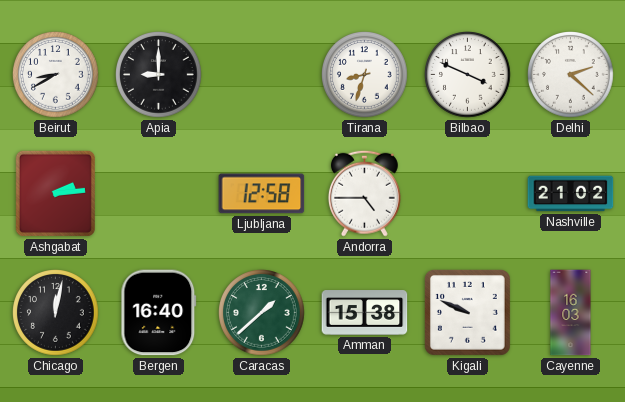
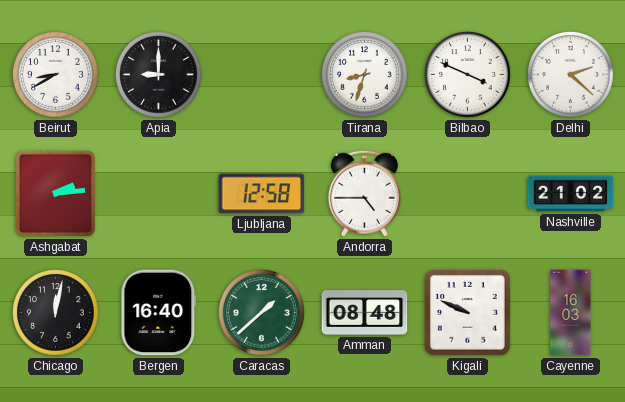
Amman: 15:38 -> 08:48 (365, 313)
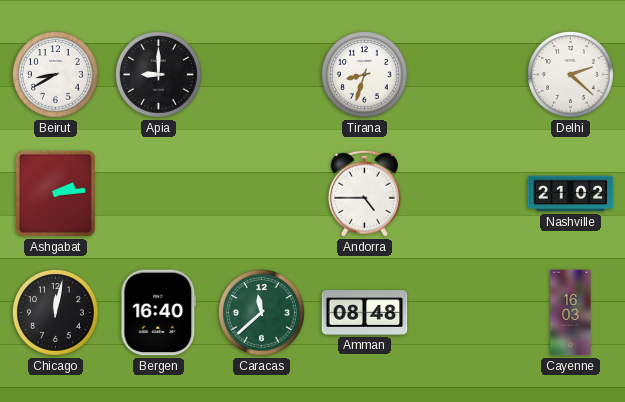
Bilbao: 3:49 -> none (468, 75)
Ljubljana: 12:58 -> none (262, 194)
Caracas: 1:38 -> 11:38 (262, 313)
Kigali: 9:49 -> none (467, 312)
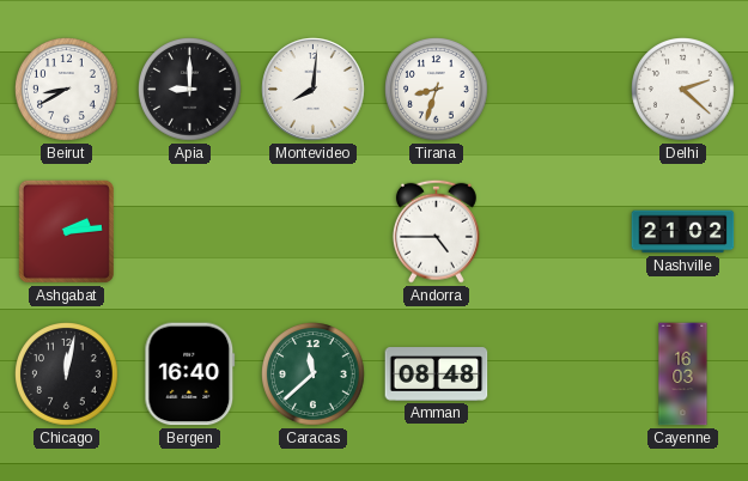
Montevideo: none -> 8:01 (314, 90)
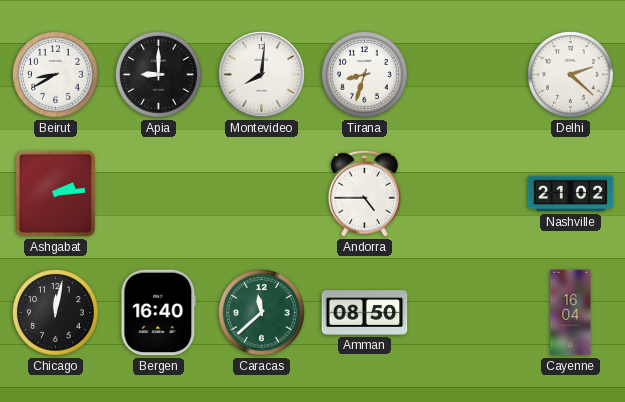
Amman: 08:48 -> 08:50 (365, 313)
Cayenne: 16:03 -> 16:04 (571, 313)
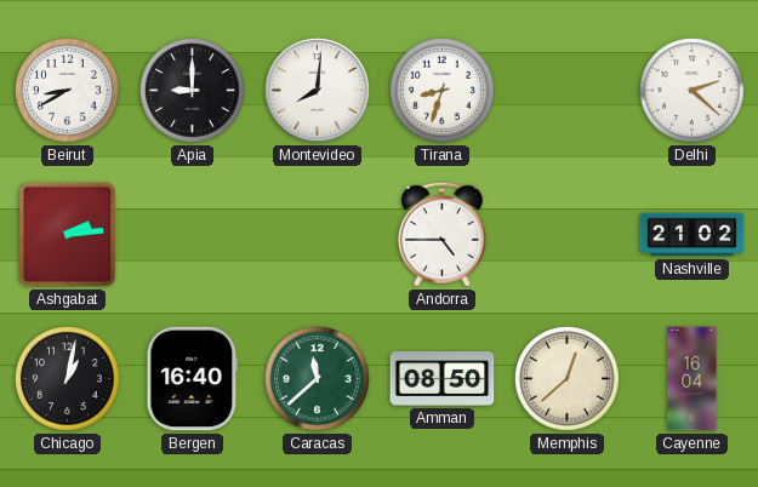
Chicago: 12:02 -> 1:02 (68, 379)
Memphis: none -> 12:38 (568, 379)
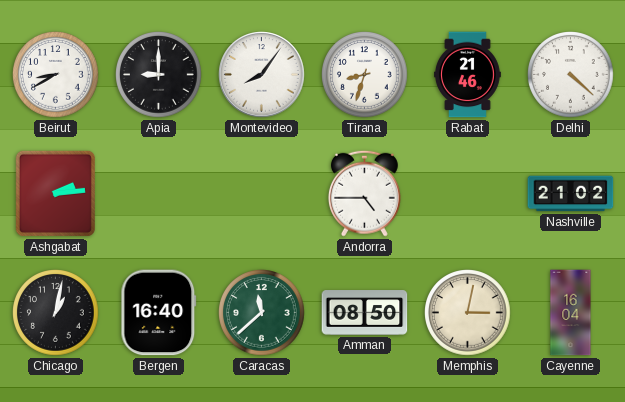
Montevideo: 8:01 -> 8:06 (262, 75)
Rabat: none -> 21:46 (468, 75)
Delhi: 2:22 -> 4:22 (571, 75)
Memphis: 12:38 -> 3:02 (468, 313)
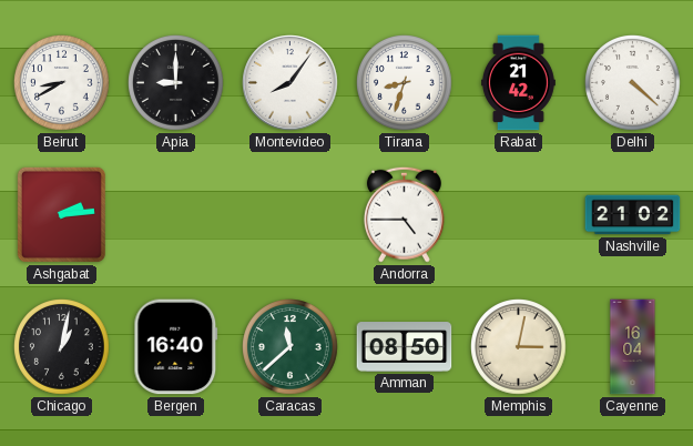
Rabat: 21:46 -> 21:42 (519, 83)
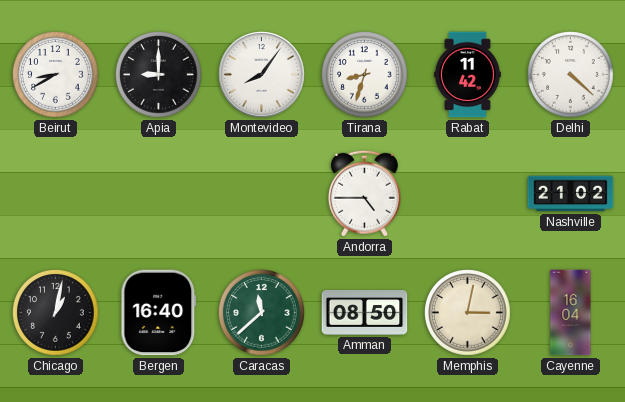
Rabat: 21:42 -> 11:42 (468, 75)
Ashgabat: 2:14 -> none (61, 214)
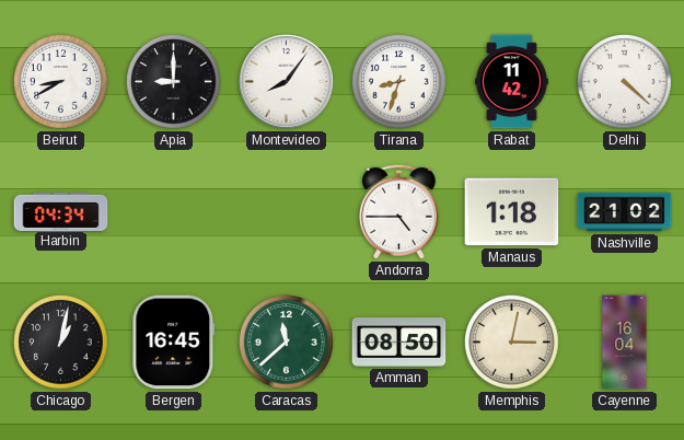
Harbin: none -> 04:34 (61, 211)
Manaus: none -> 1:18 (512, 212)
Bergen: 16:40 -> 16:45 (174, 343)
